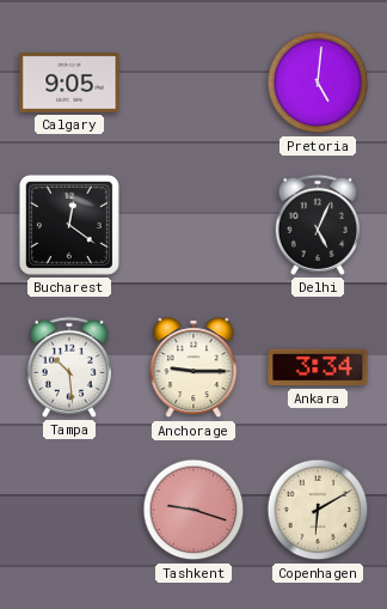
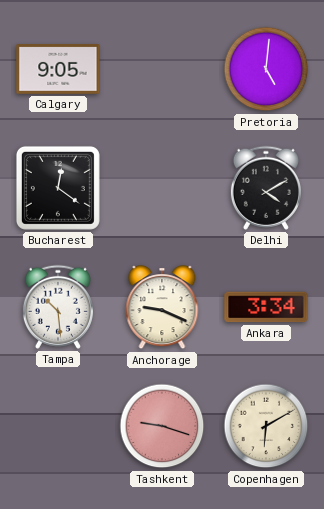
Delhi: 5:04 -> 4:10 (266, 188)
Anchorage: 9:15 -> 9:19 (162, 308)
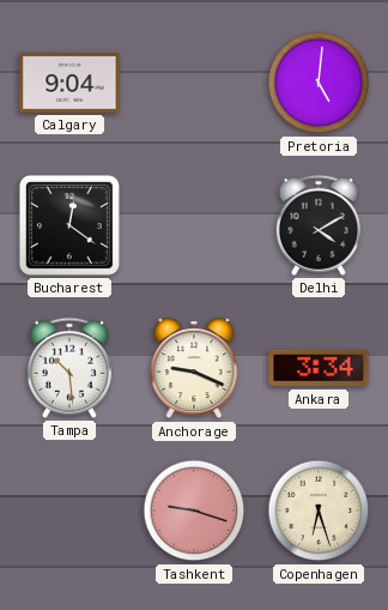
Calgary: 9:05 -> 9:04 (69, 83)
Copenhagen: 6:10 -> 6:27 (319, 511)
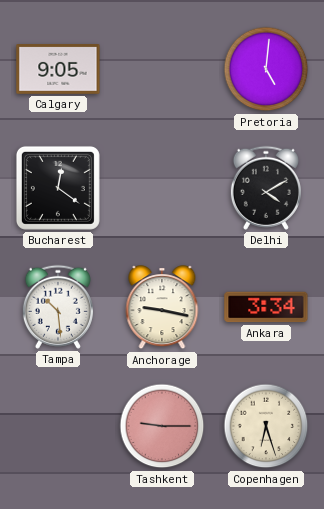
Calgary: 9:04 -> 9:05 (58, 69)
Anchorage: 9:19 -> 9:17 (162, 308)
Tashkent: 9:18 -> 9:15 (162, 426)
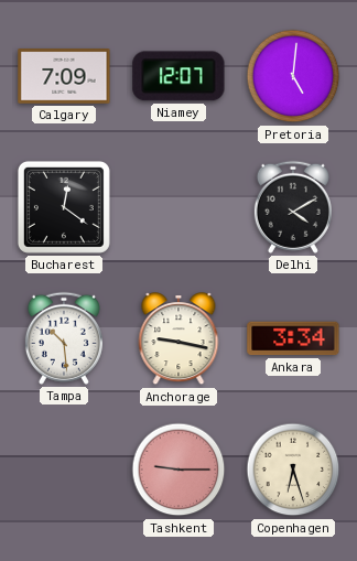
Calgary: 9:05 -> 7:09 (64, 76)
Niamey: none -> 12:07 (178, 76)
